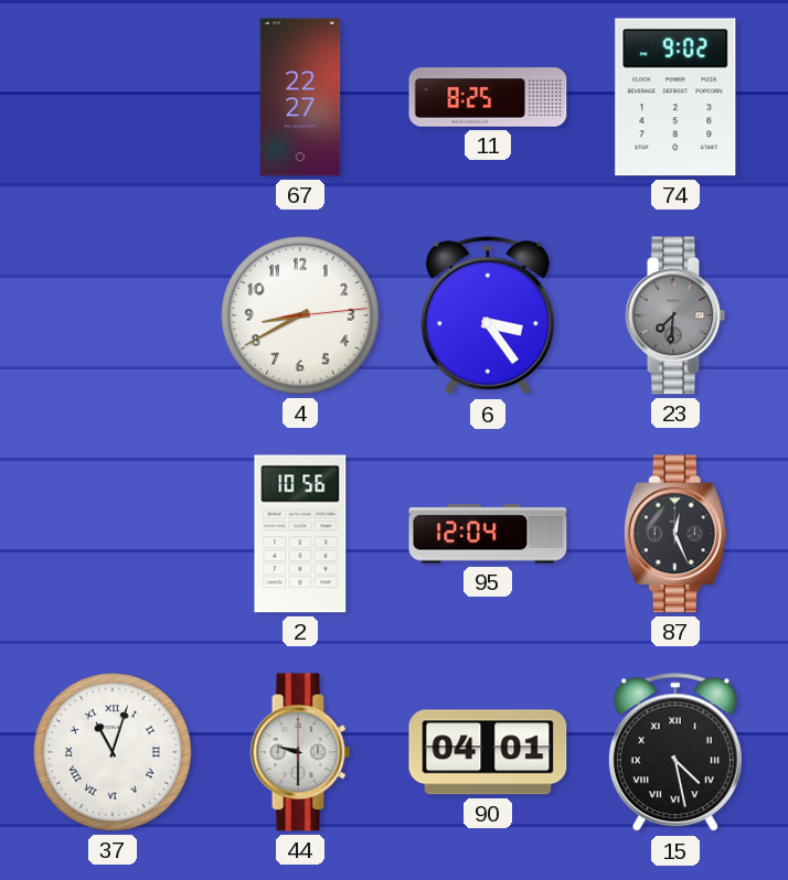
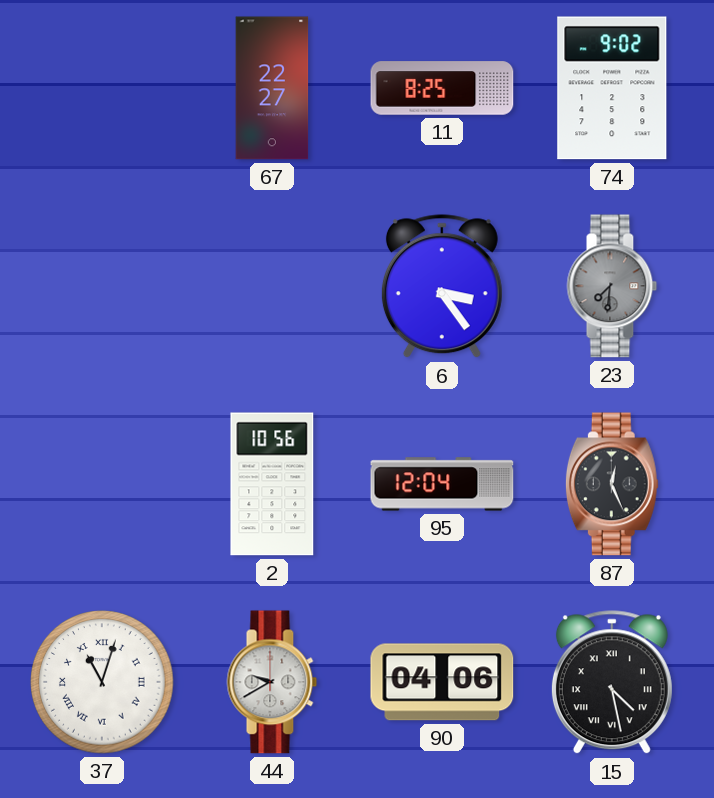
4: 8:40 -> none (300, 315)
44: 9:30 -> 9:40 (272, 682)
90: 04:01 -> 04:06 (442, 682)
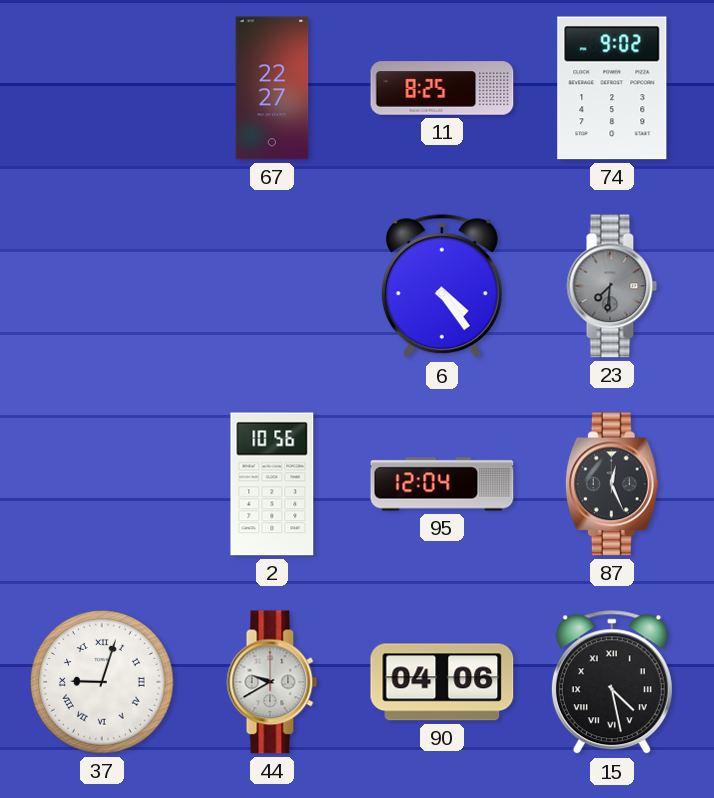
6: 3:24 -> 4:24 (442, 287)
37: 11:03 -> 9:03 (102, 682)
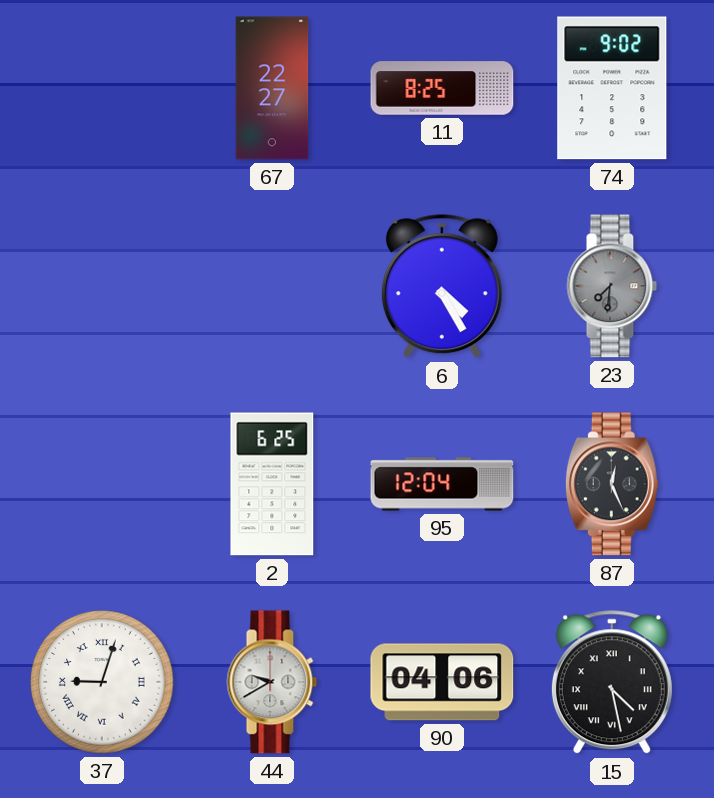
6: 4:24 -> 4:25 (442, 287)
2: 10:56 -> 6:25 (272, 484)
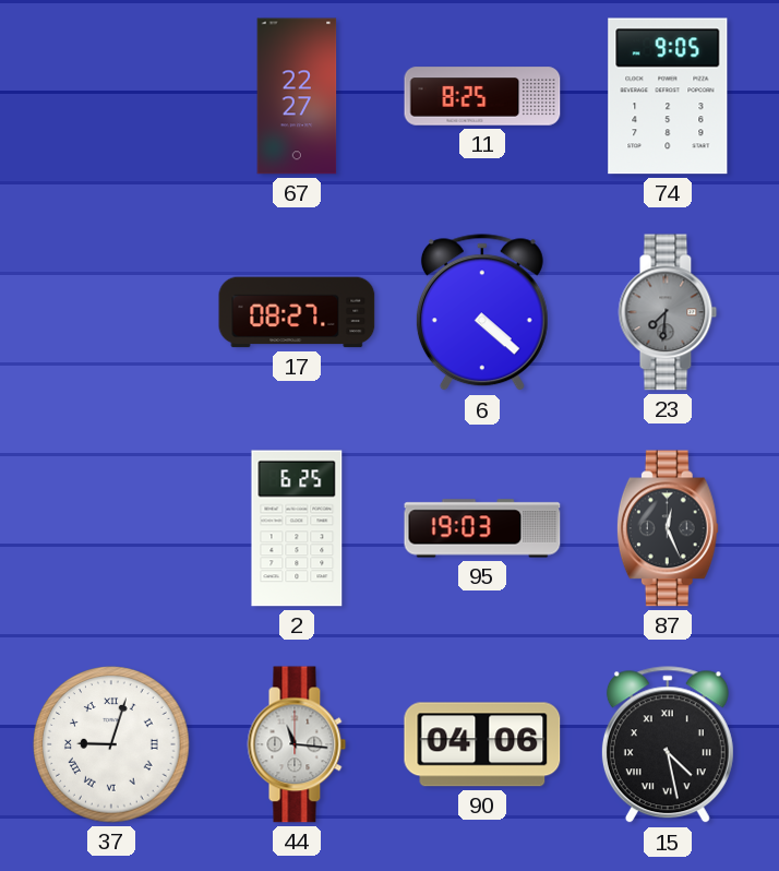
74: 9:02 -> 9:05 (668, 96)
17: none -> 08:27 (297, 312)
6: 4:25 -> 4:22 (482, 313)
95: 12:04 -> 19:03 (482, 528)
44: 9:40 -> 11:16 (297, 744)
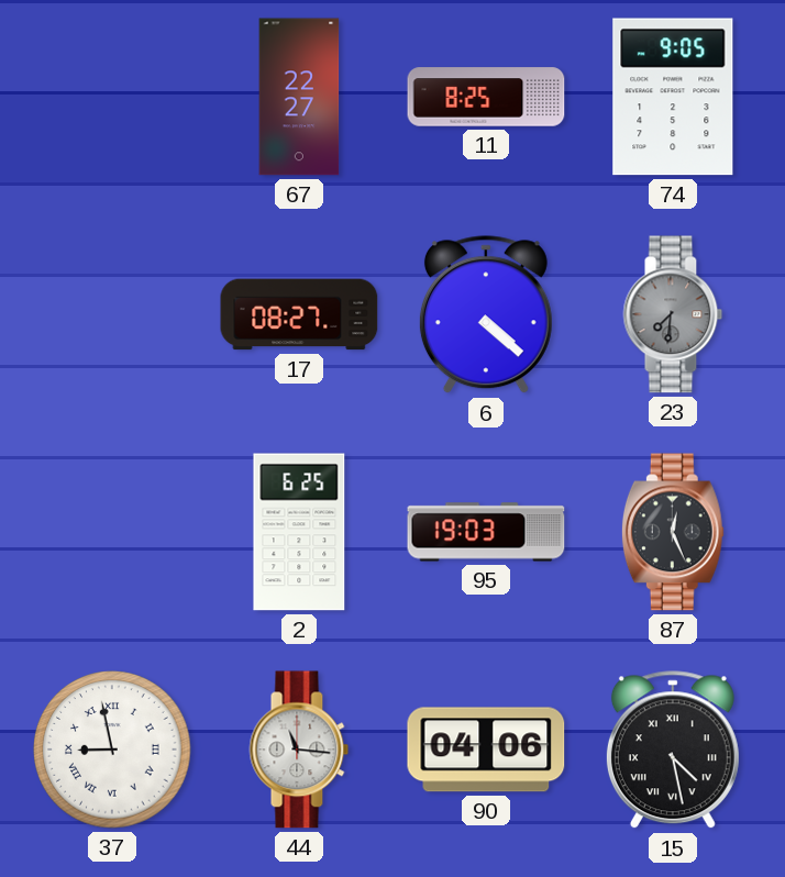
37: 9:03 -> 8:58 (112, 750)
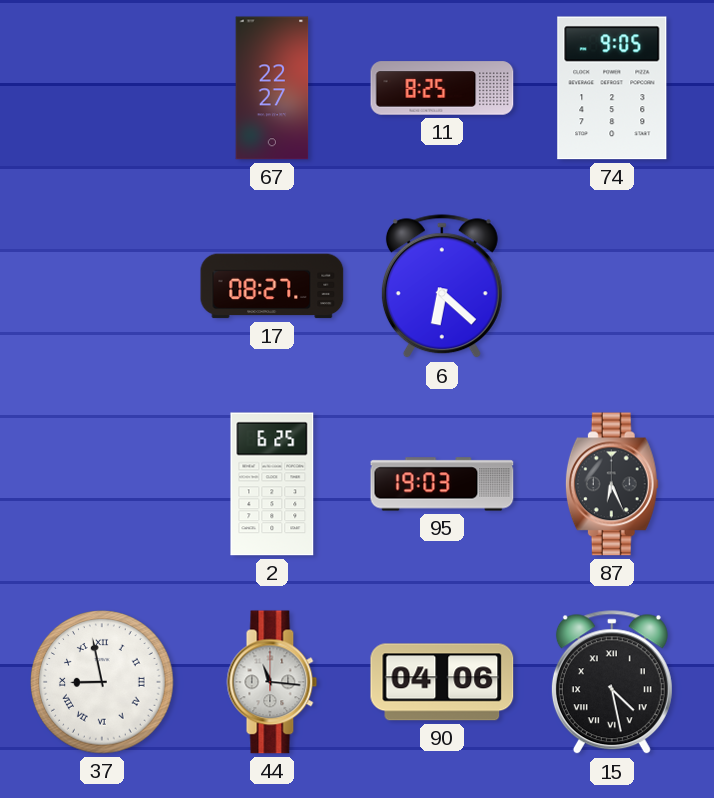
6: 4:22 -> 6:22 (442, 287)
23: 7:31 -> none (673, 314)
87: 12:26 -> 6:26 (612, 484)
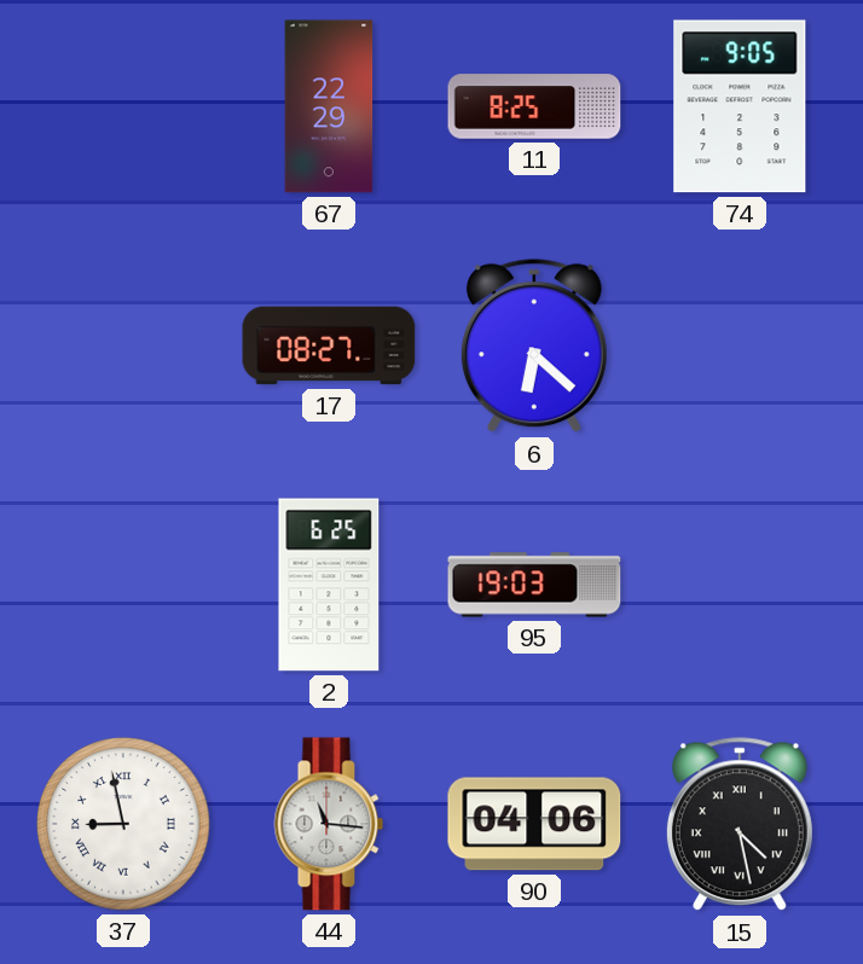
67: 22:27 -> 22:29 (329, 106)
87: 6:26 -> none (612, 484)
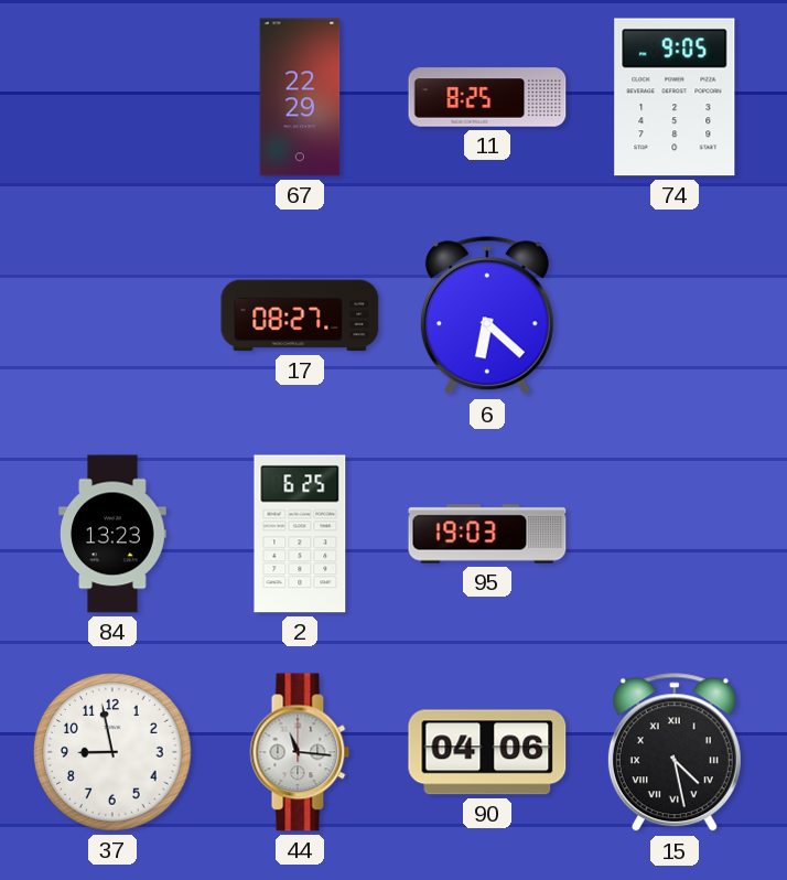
84: none -> 13:23 (112, 534)
37 numerals: Roman -> Arabic (112, 752)
